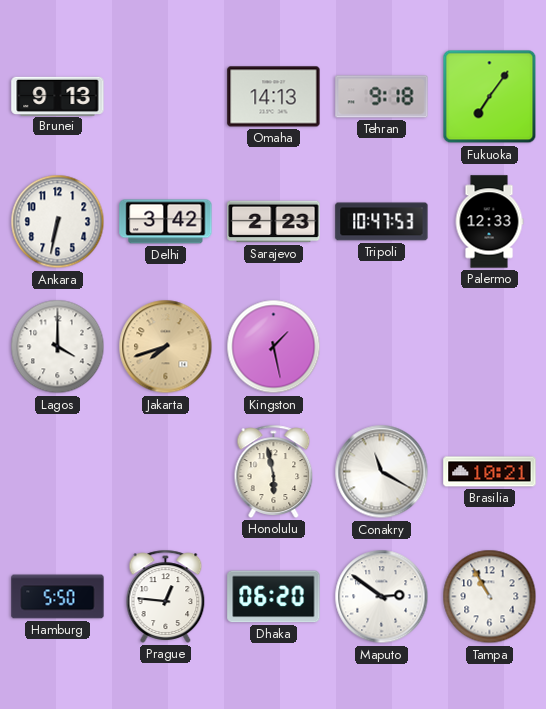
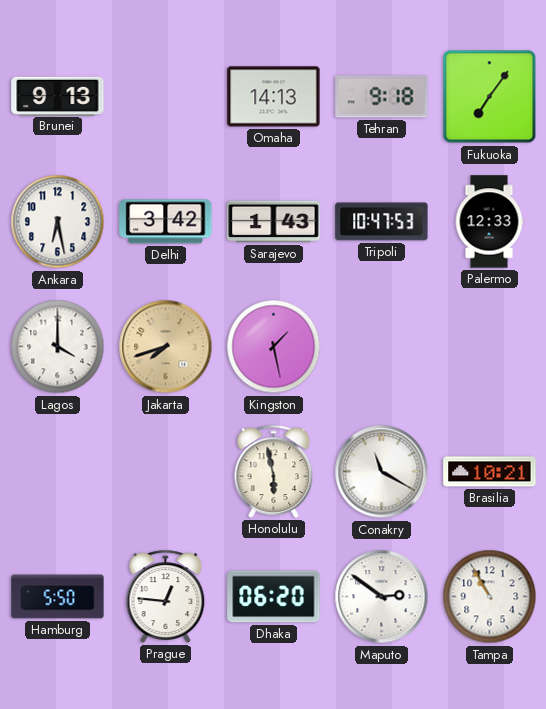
Ankara: 6:32 -> 6:28 (58, 222)
Sarajevo: 2:23 -> 1:43 (274, 222)
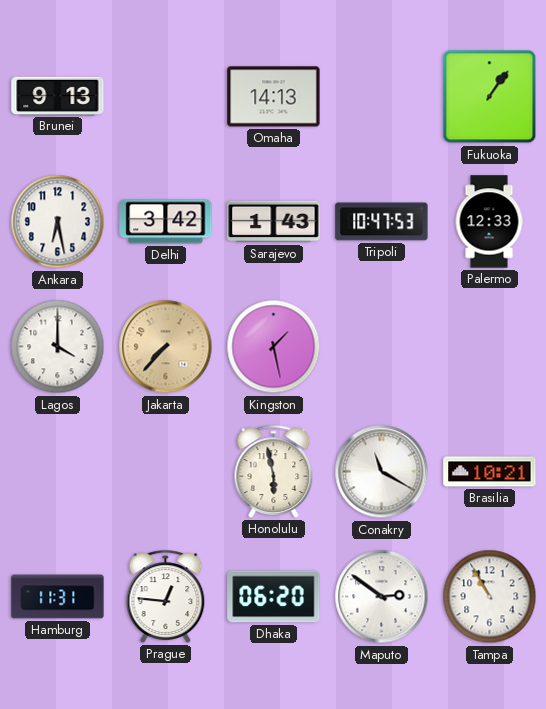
Tehran: 9:18 -> none (382, 97)
Fukuoka: 7:06 -> 1:06 (490, 97)
Jakarta: 7:42 -> 7:37 (166, 347)
Hamburg: 5:50 -> 11:31 (58, 597)
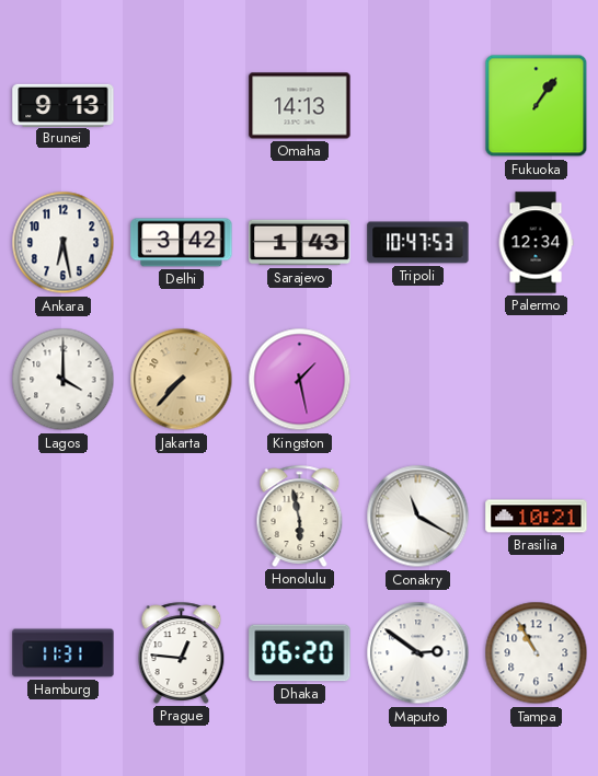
Palermo: 12:33 -> 12:34 (536, 243)
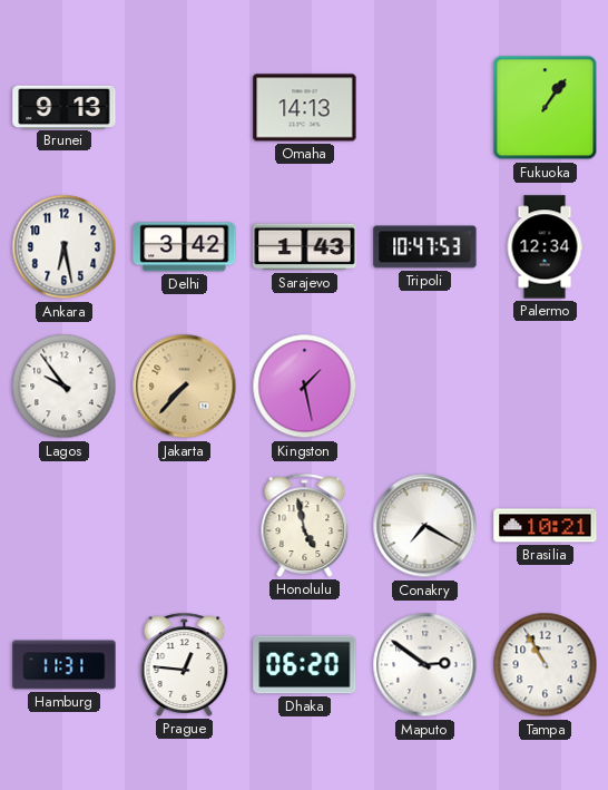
Lagos: 4:00 -> 9:54 (65, 387)
Honolulu: 5:58 -> 4:58 (305, 525)
Conakry: 11:20 -> 7:20 (425, 526)
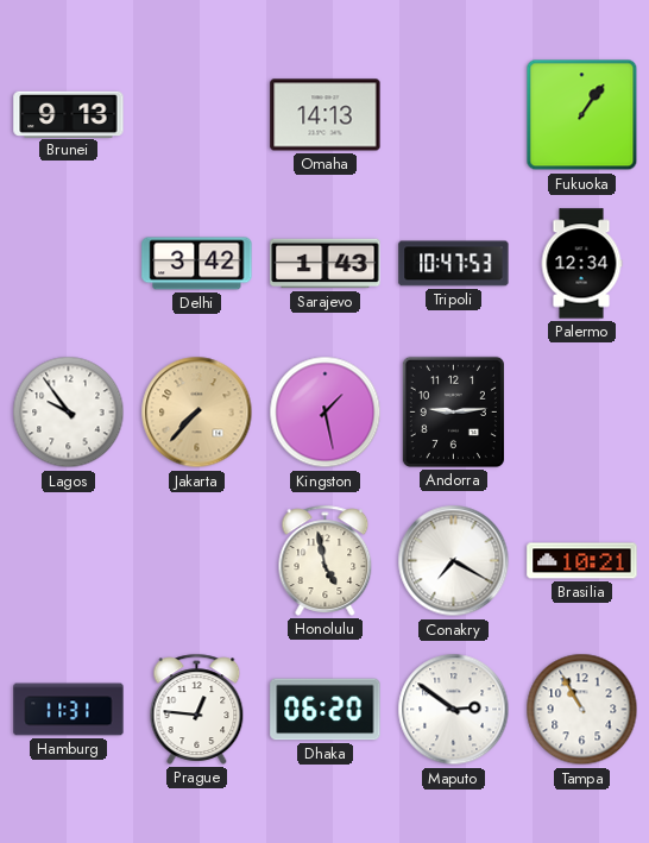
Ankara: 6:28 -> none (65, 247)
Andorra: none -> 9:14 (453, 411)
